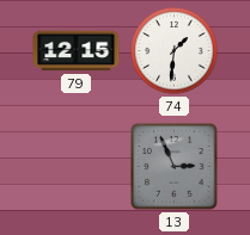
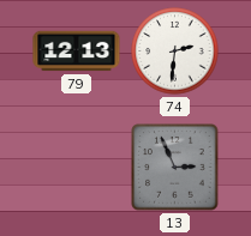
79: 12:15 -> 12:13 (77, 52)
74: 1:31 -> 2:31 (175, 52)
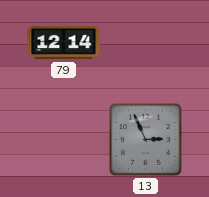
79: 12:13 -> 12:14 (64, 43)
74: 2:31 -> none (175, 52)
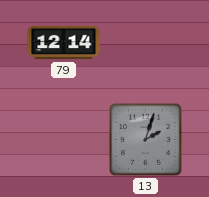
13: 2:56 -> 2:03 (146, 140)
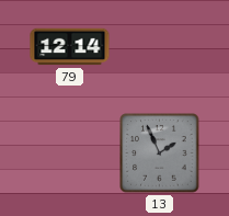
13: 2:03 -> 1:56 (160, 154)
